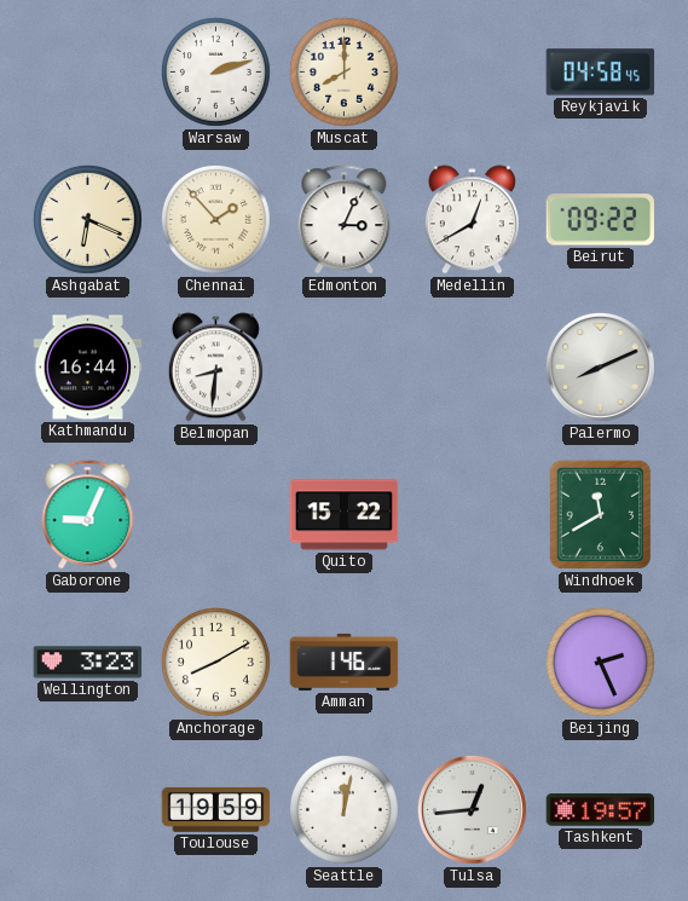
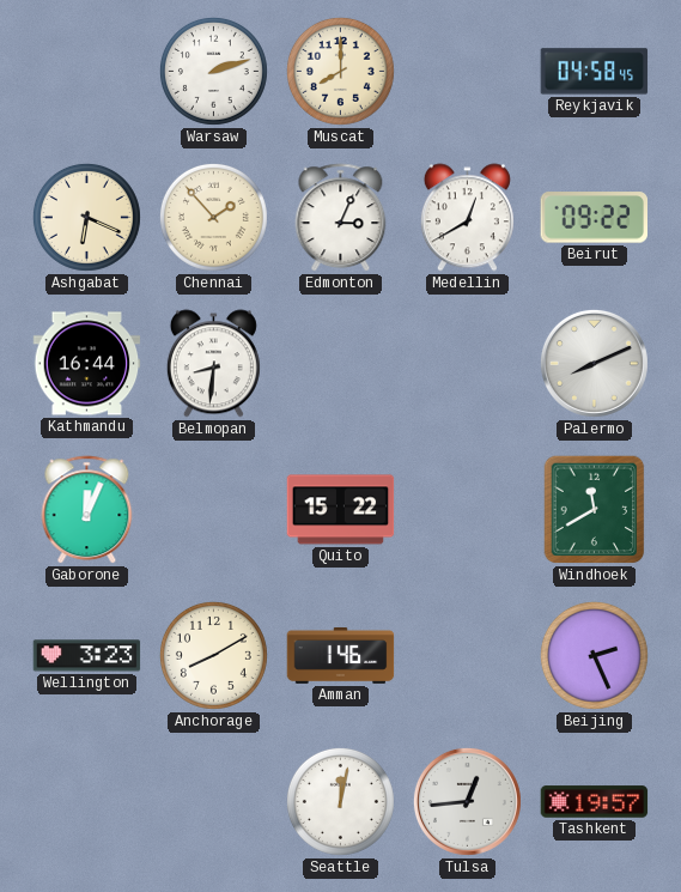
Gaborone: 9:04 -> 12:04 (87, 510)
Toulouse: 19:59 -> none (216, 809)
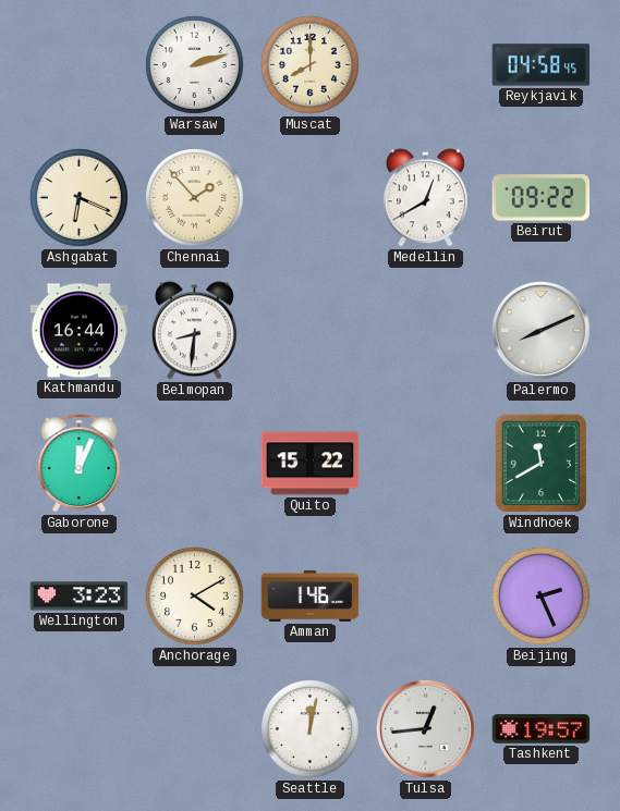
Edmonton: 3:04 -> none (341, 218)
Anchorage: 8:10 -> 4:10 (194, 595)
